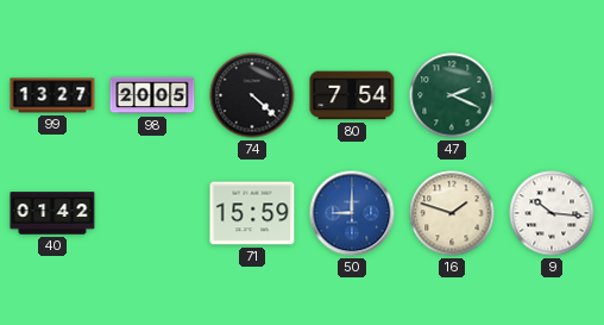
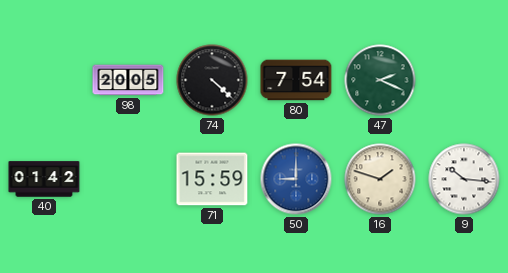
99: 13:27 -> none (52, 95)
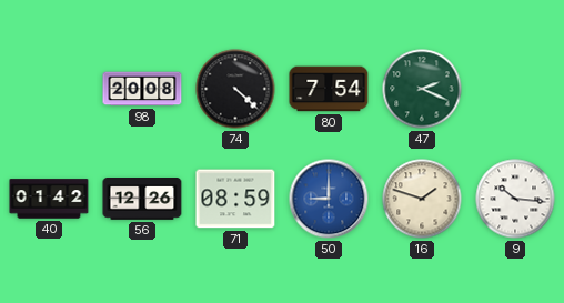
98: 20:05 -> 20:08 (142, 89)
56: none -> 12:26 (142, 199)
71: 15:59 -> 08:59 (235, 199)
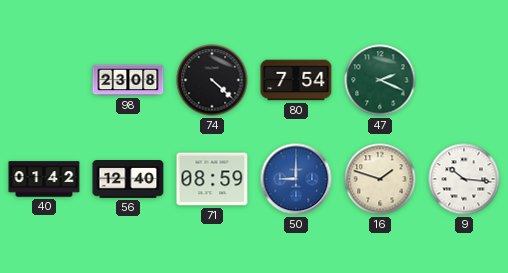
98: 20:08 -> 23:08 (128, 80)
56: 12:26 -> 12:40 (128, 179)
